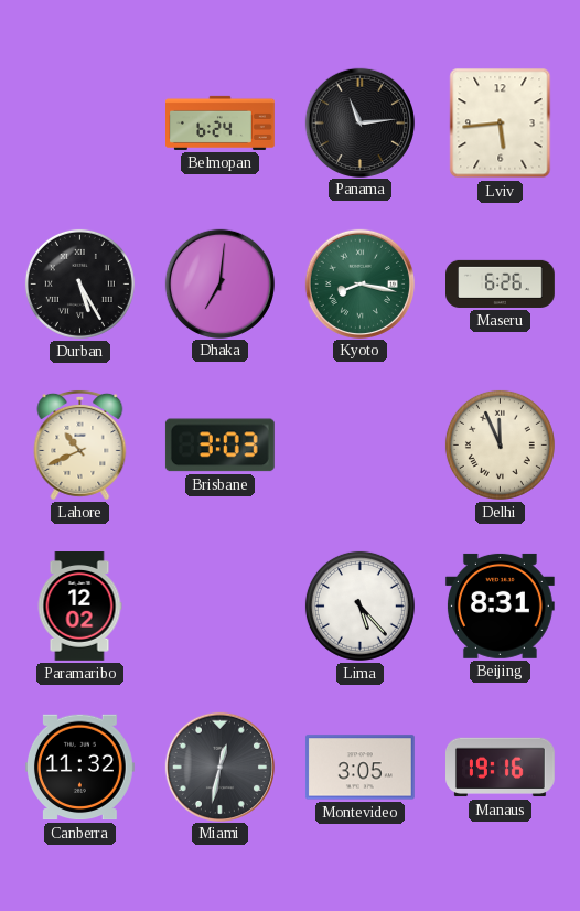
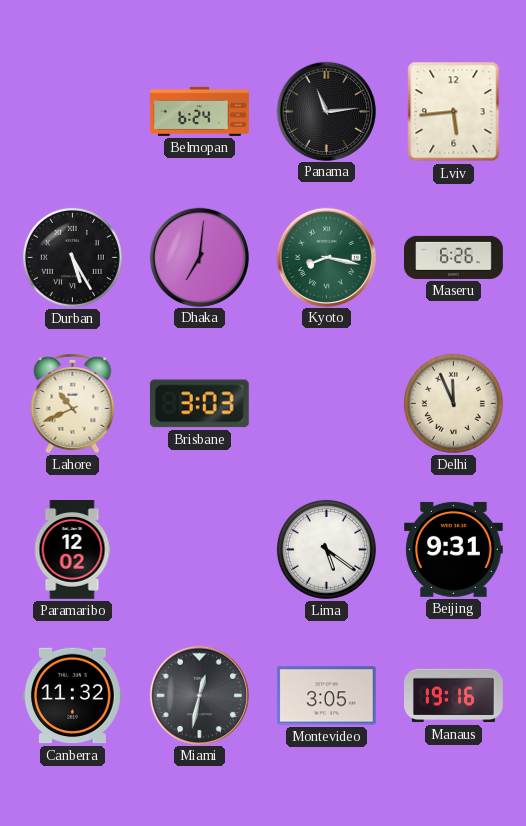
Lima: 5:23 -> 5:21 (326, 549)
Beijing: 8:31 -> 9:31 (453, 549)
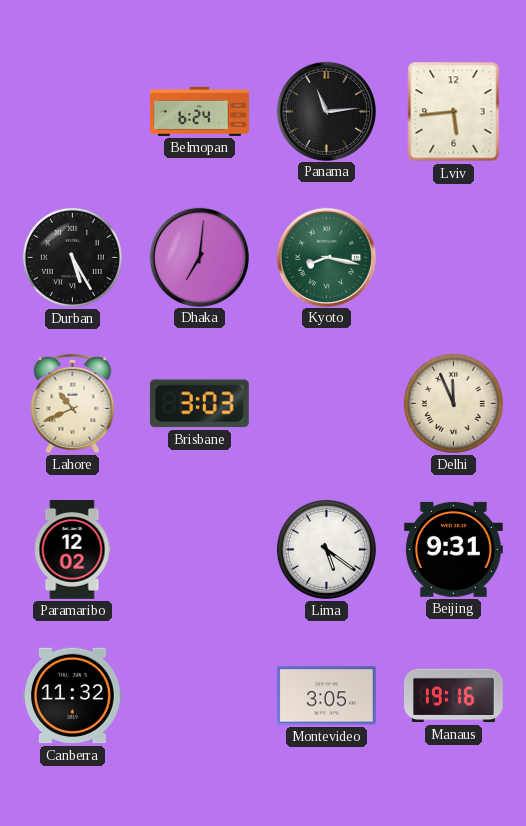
Maseru: 6:26 -> none (454, 257)
Miami: 12:32 -> none (199, 695)
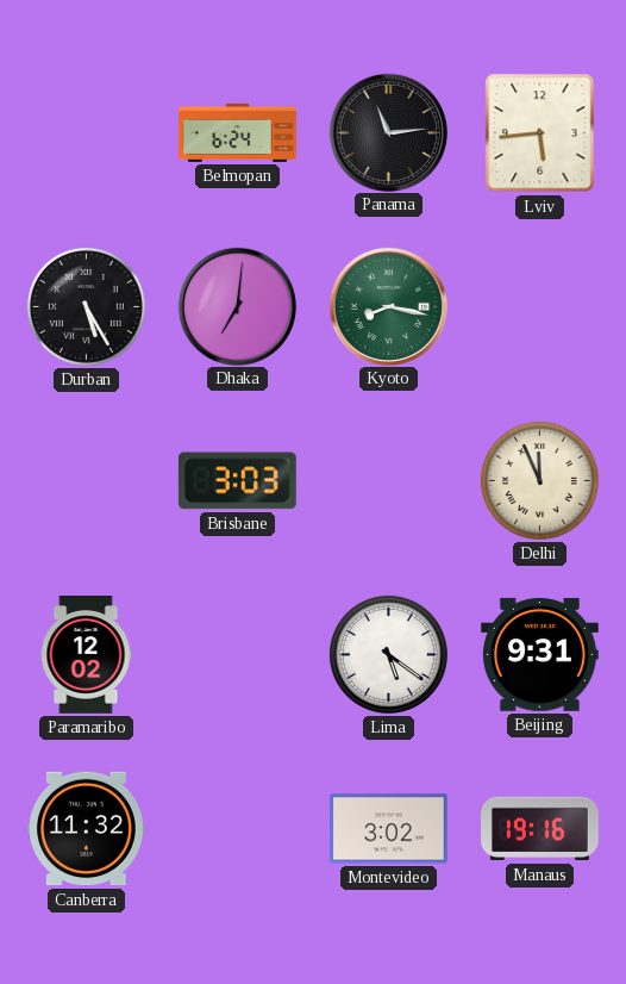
Lahore: 10:41 -> none (73, 403)
Montevideo: 3:05 -> 3:02 (388, 829)
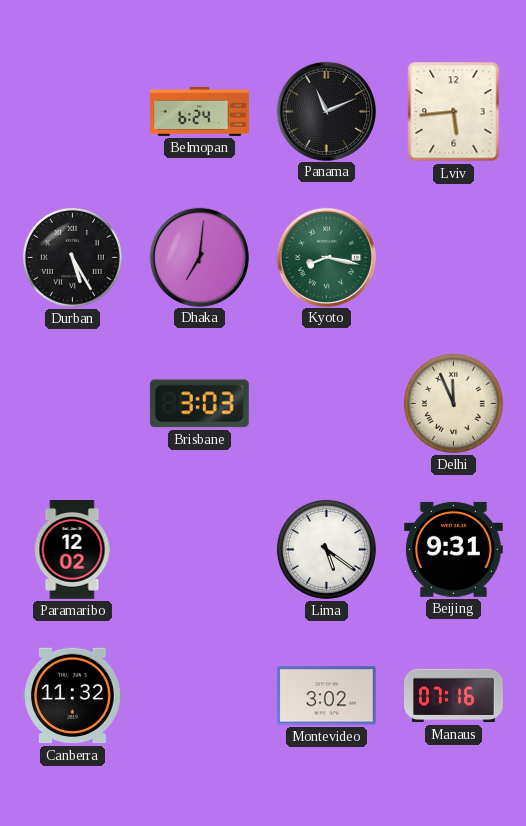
Panama: 11:14 -> 11:11 (326, 111)
Manaus: 19:16 -> 07:16 (454, 696)
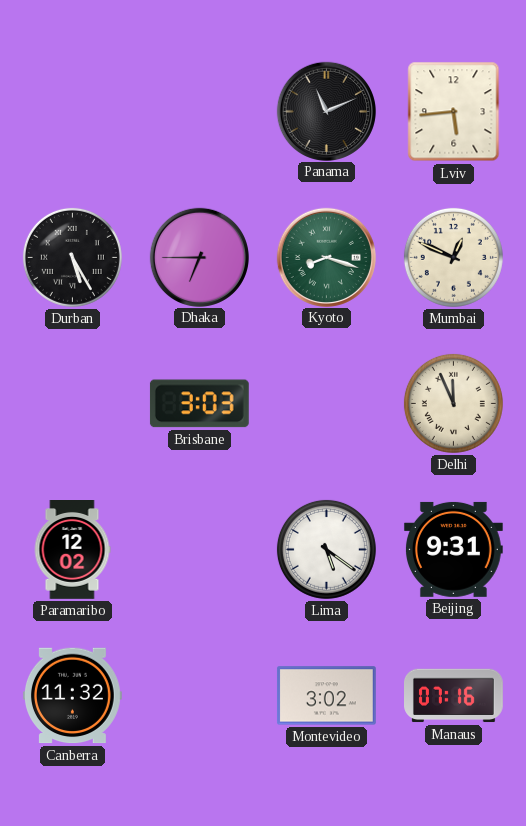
Belmopan: 6:24 -> none (200, 111)
Dhaka: 7:01 -> 6:45 (199, 257)
Kyoto: 8:17 -> 8:18 (326, 257)
Mumbai: none -> 12:49 (453, 257)
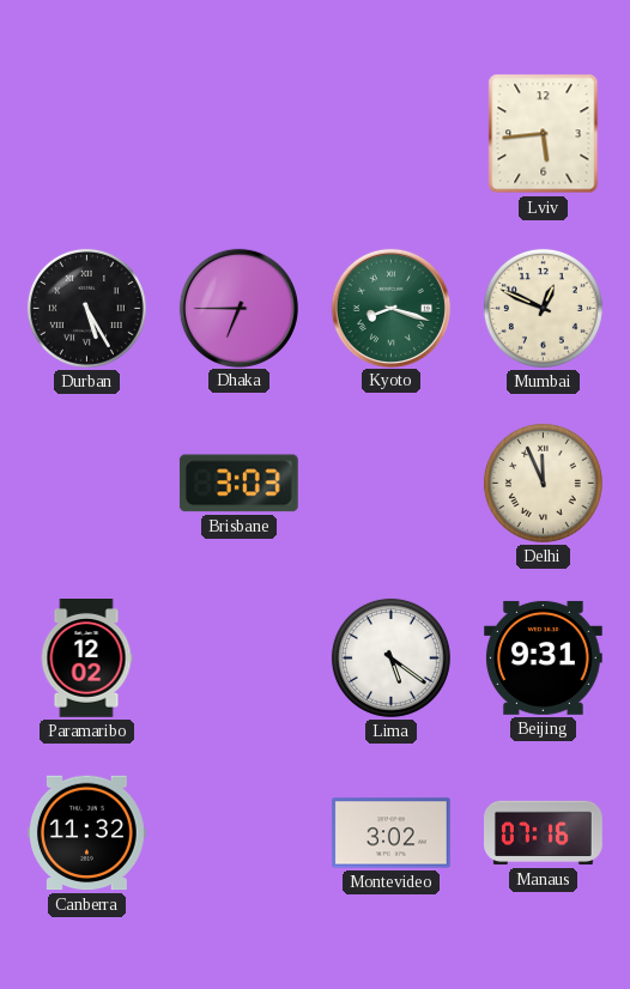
Panama: 11:11 -> none (326, 111)
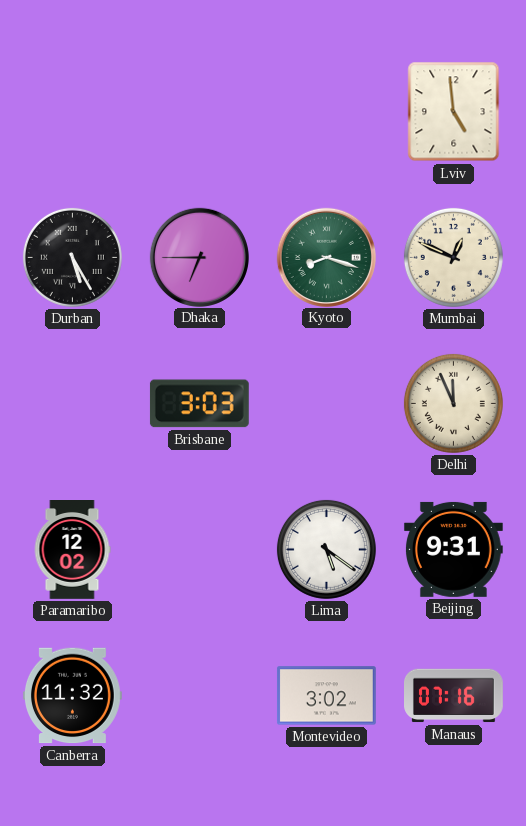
Lviv: 5:44 -> 4:59 (454, 112)
